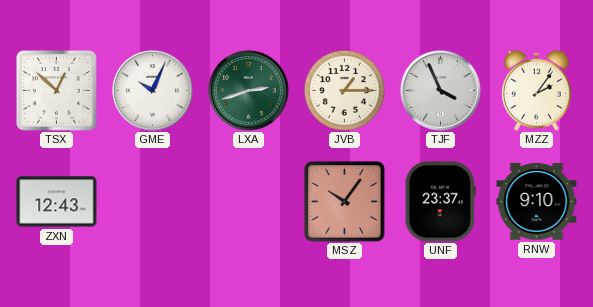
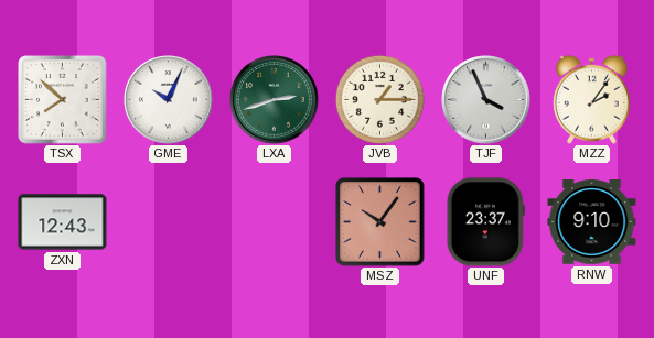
TSX: 12:52 -> 7:52 (63, 100)
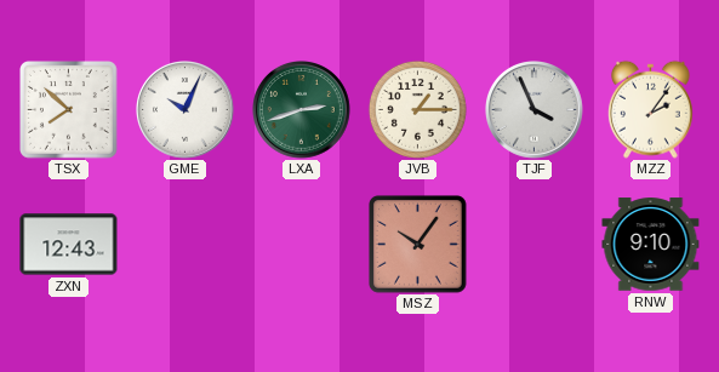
UNF: 23:37 -> none (485, 222)
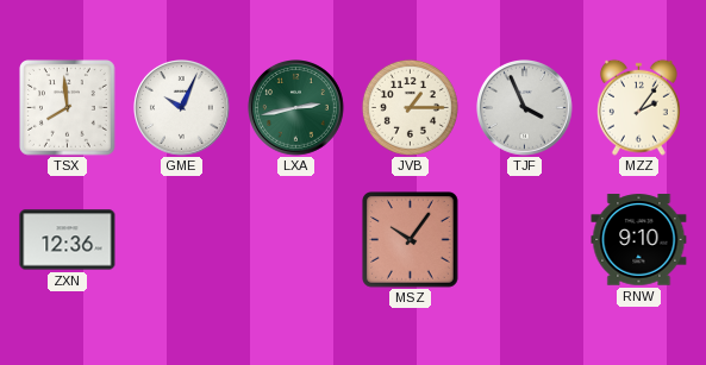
TSX: 7:52 -> 7:59 (68, 108)
LXA: 2:42 -> 2:43 (296, 108)
ZXN: 12:43 -> 12:36 (68, 240)
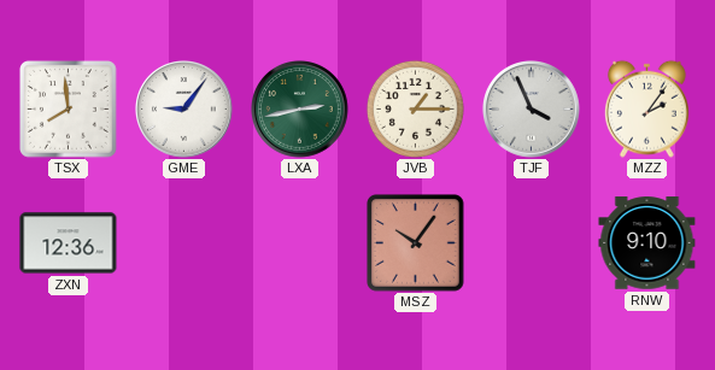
GME: 10:04 -> 9:06 (184, 110)
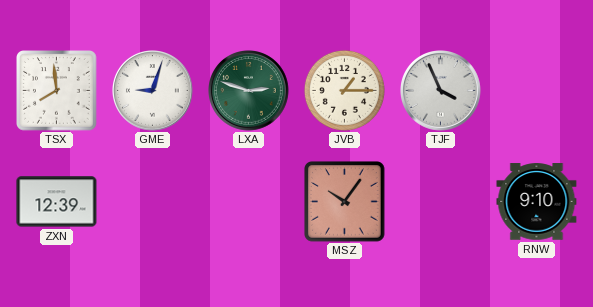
GME: 9:06 -> 9:03 (153, 91)
LXA: 2:43 -> 2:48 (249, 91)
MZZ: 2:06 -> none (646, 108)
ZXN: 12:36 -> 12:39 (57, 202)
